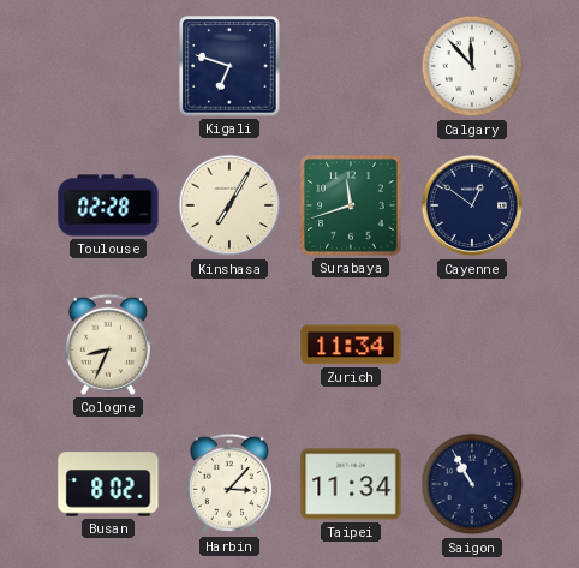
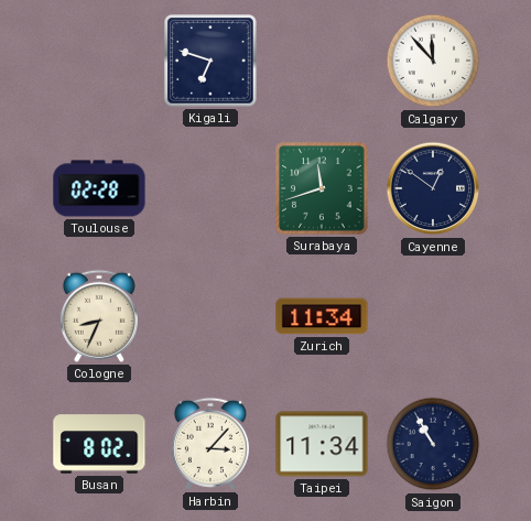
Kinshasa: 7:05 -> none (229, 205)
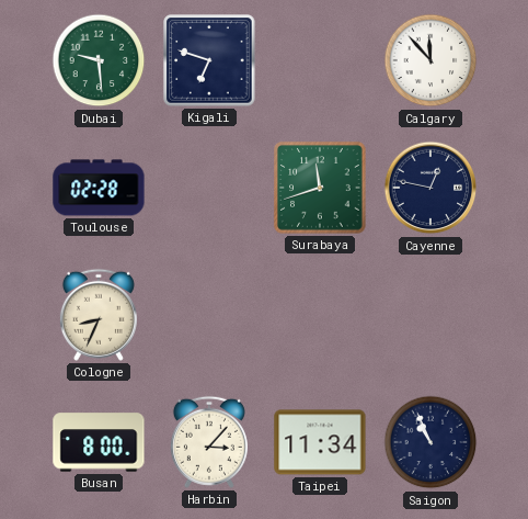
Dubai: none -> 9:29 (99, 60)
Cayenne: 12:51 -> 12:47 (431, 188)
Zurich: 11:34 -> none (322, 316)
Busan: 8:02 -> 8:00 (99, 442)
Saigon: 10:55 -> 10:56 (431, 442)
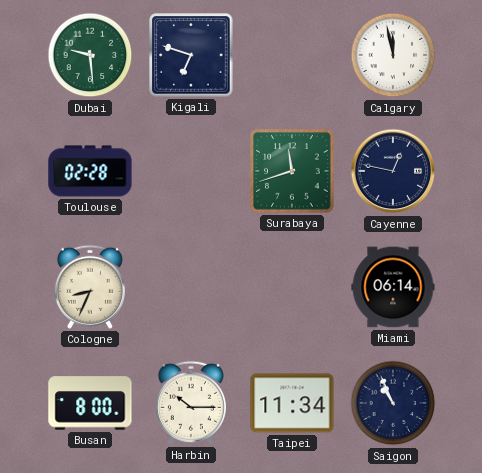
Calgary: 11:53 -> 11:58 (393, 55)
Miami: none -> 06:14 (393, 287)
Harbin: 3:07 -> 10:15 (191, 403)
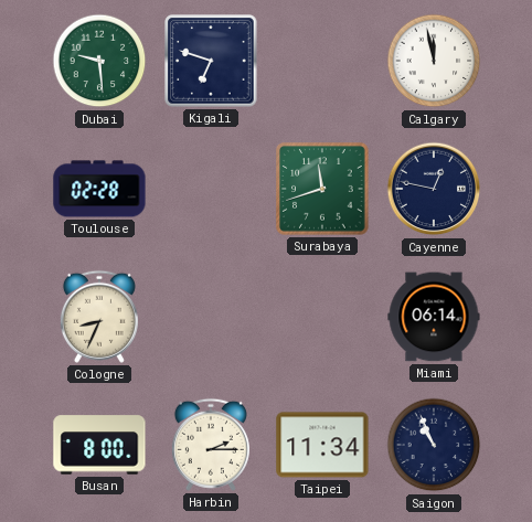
Harbin: 10:15 -> 2:15 (211, 445)
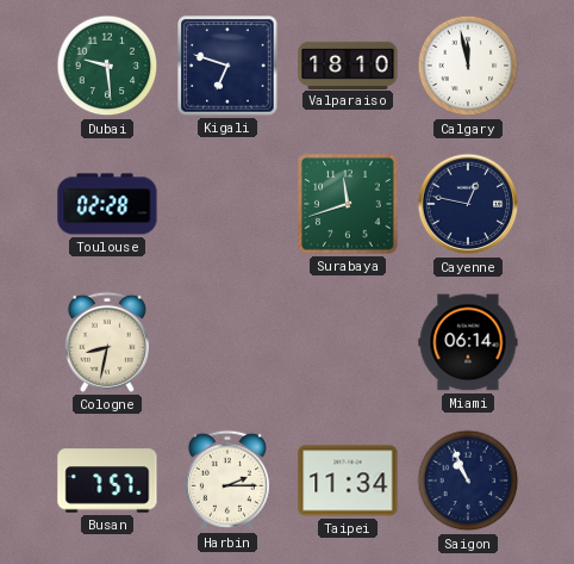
Valparaiso: none -> 18:10 (348, 64)
Cologne: 8:34 -> 8:32 (107, 342)
Busan: 8:00 -> 7:57 (107, 481)
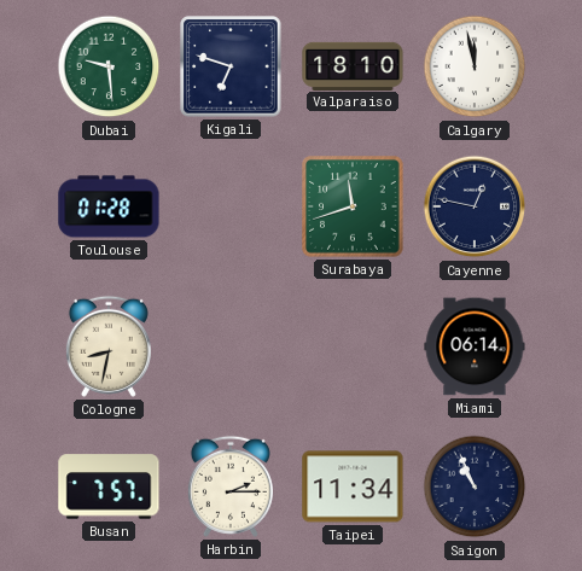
Toulouse: 02:28 -> 01:28 (109, 206)
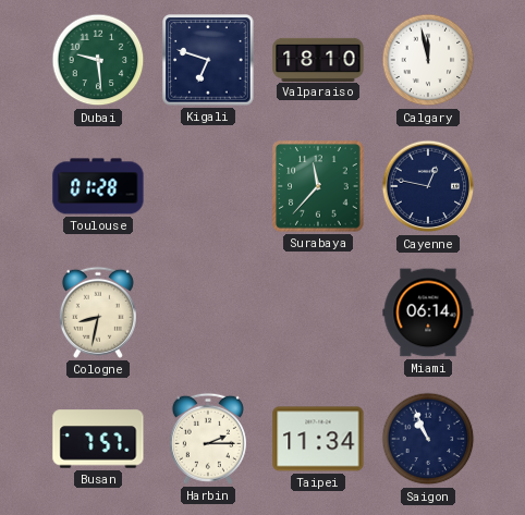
Surabaya: 11:42 -> 11:37 (318, 186)
